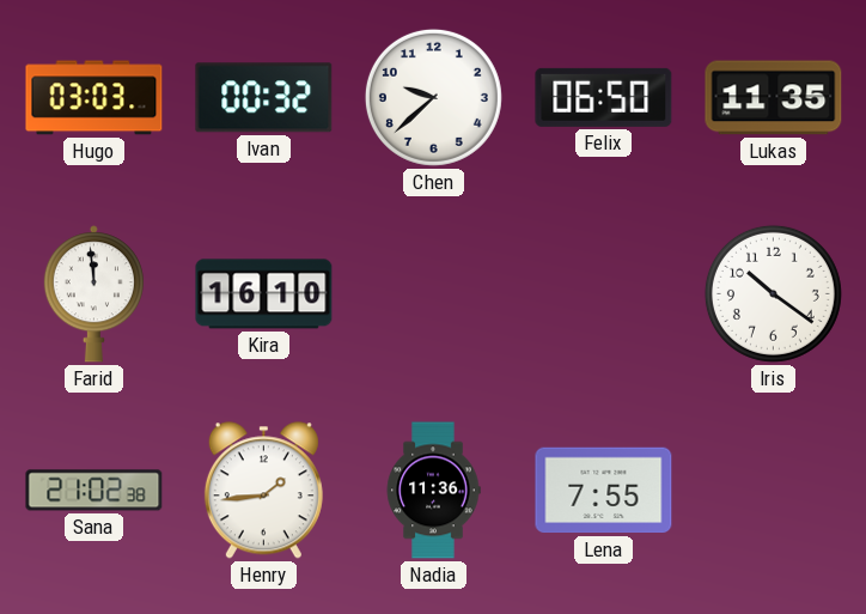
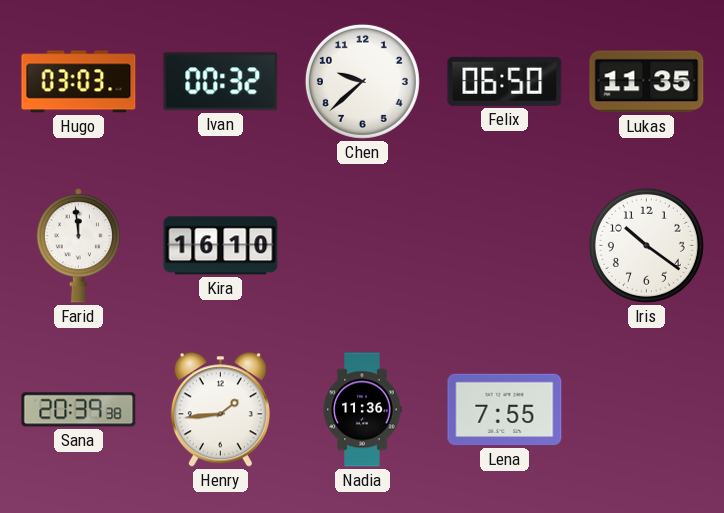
Sana: 21:02 -> 20:39 (79, 410)
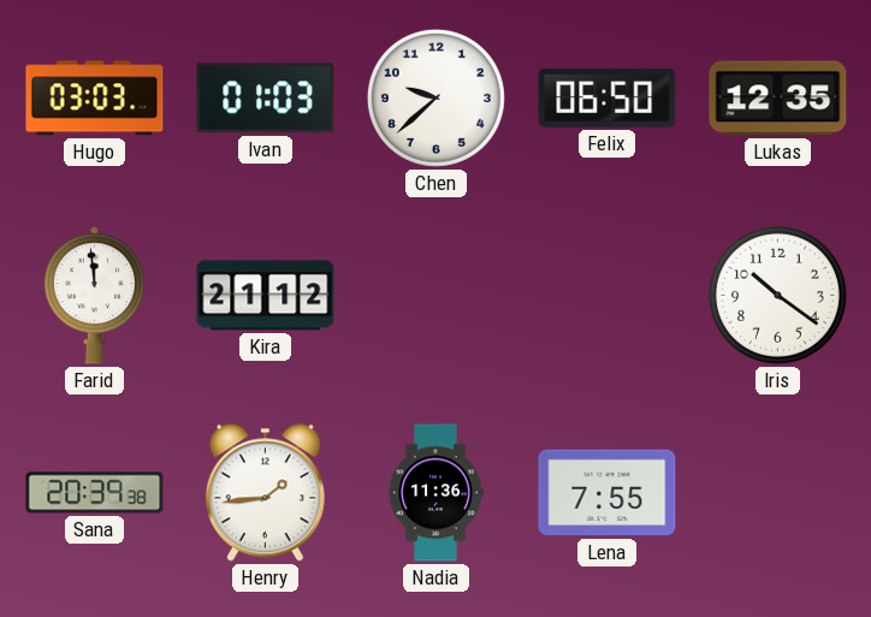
Ivan: 00:32 -> 01:03 (266, 99)
Lukas: 11:35 -> 12:35 (778, 99)
Kira: 16:10 -> 21:12 (266, 296)
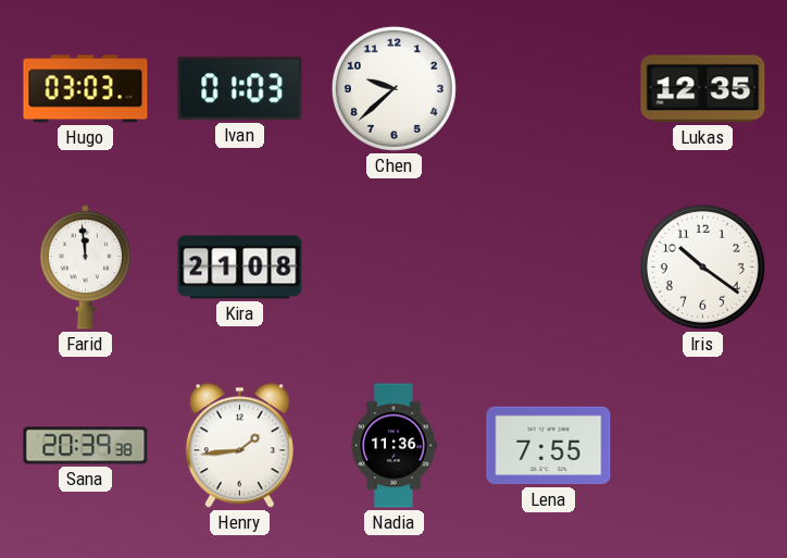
Felix: 06:50 -> none (608, 97)
Kira: 21:12 -> 21:08 (240, 268)
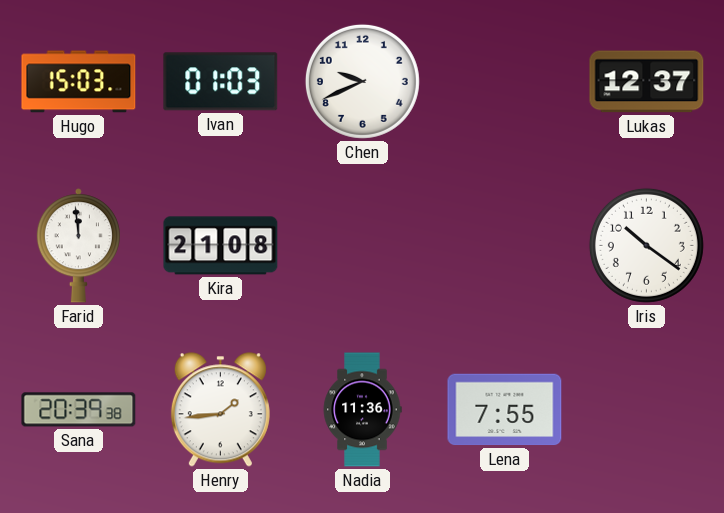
Hugo: 03:03 -> 15:03 (79, 82)
Chen: 9:38 -> 9:41 (362, 81)
Lukas: 12:35 -> 12:37 (647, 82)
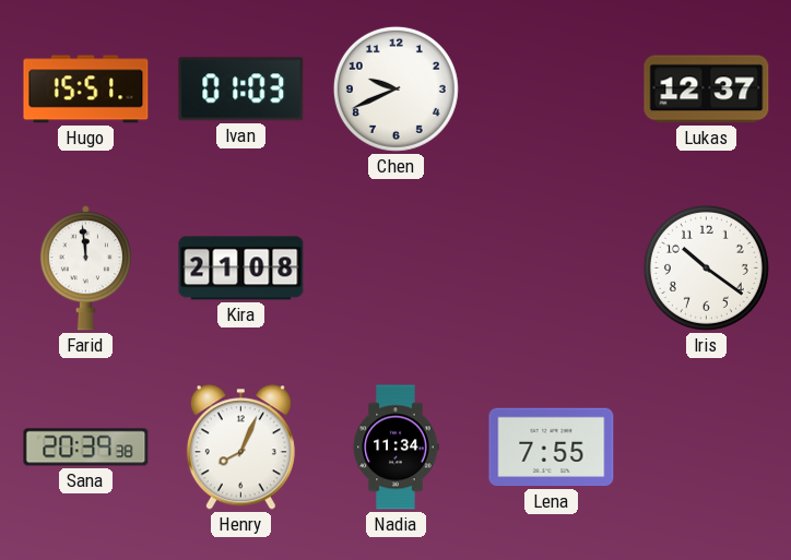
Hugo: 15:03 -> 15:51 (86, 90)
Henry: 1:44 -> 8:04 (240, 448)
Nadia: 11:36 -> 11:34 (395, 448)
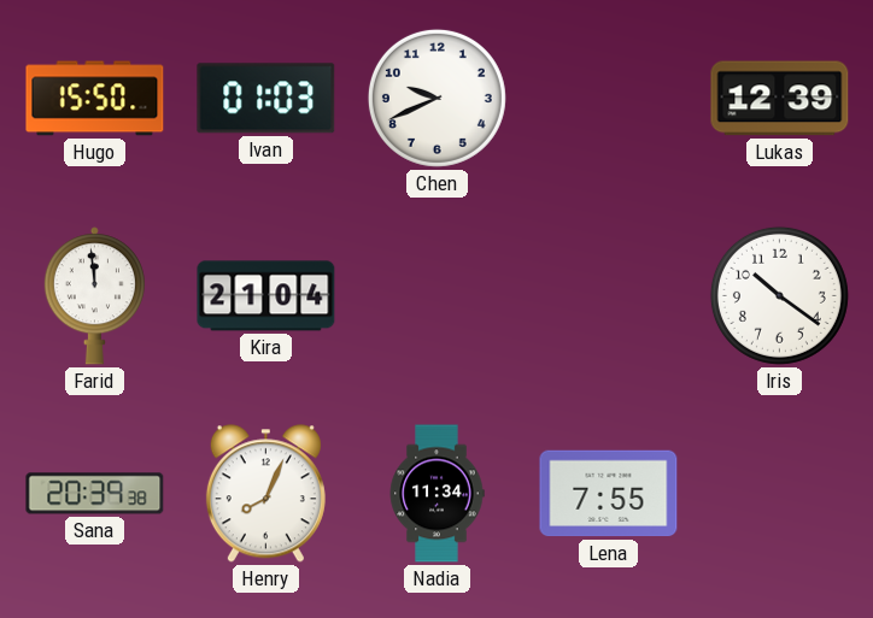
Hugo: 15:51 -> 15:50 (95, 99)
Lukas: 12:37 -> 12:39 (780, 99)
Kira: 21:08 -> 21:04 (266, 296)
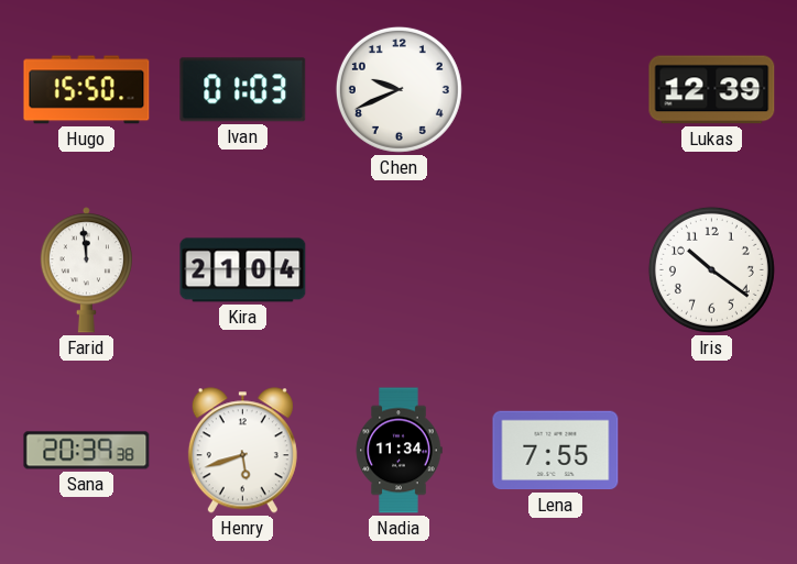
Henry: 8:04 -> 5:42 (242, 451)
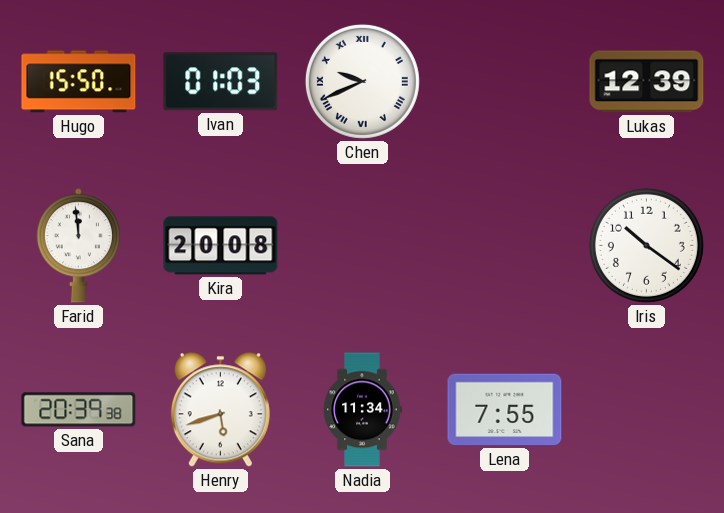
Chen numerals: Arabic -> Roman (362, 81)
Kira: 21:04 -> 20:08 (221, 246)
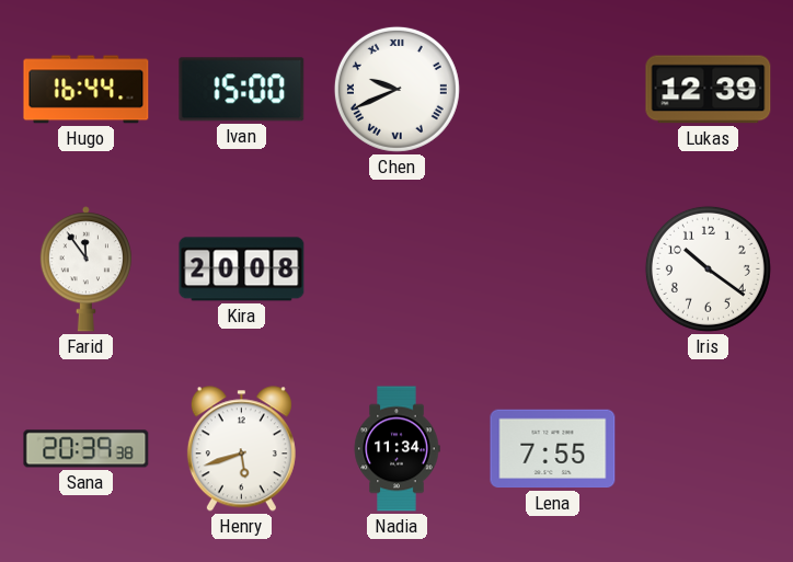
Hugo: 15:50 -> 16:44 (87, 90)
Ivan: 01:03 -> 15:00 (242, 90)
Farid: 11:59 -> 11:54 (85, 269)
